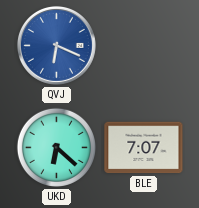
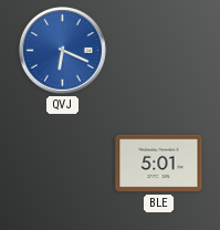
UKD: 6:22 -> none (56, 147)
BLE: 7:07 -> 5:01 (159, 164)
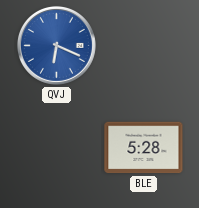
BLE: 5:01 -> 5:28 (144, 148)
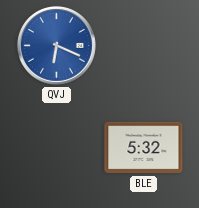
BLE: 5:28 -> 5:32 (144, 148)
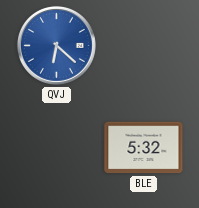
QVJ: 6:19 -> 6:22 (56, 45)
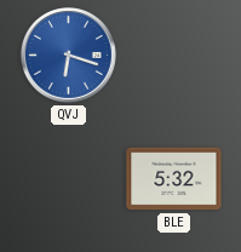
QVJ: 6:22 -> 6:18 (68, 55)
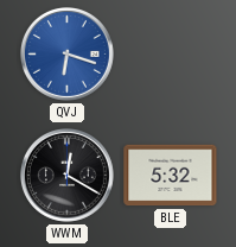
WWM: none -> 12:20 (66, 175)
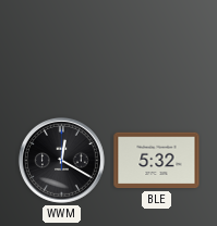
QVJ: 6:18 -> none (66, 53)
